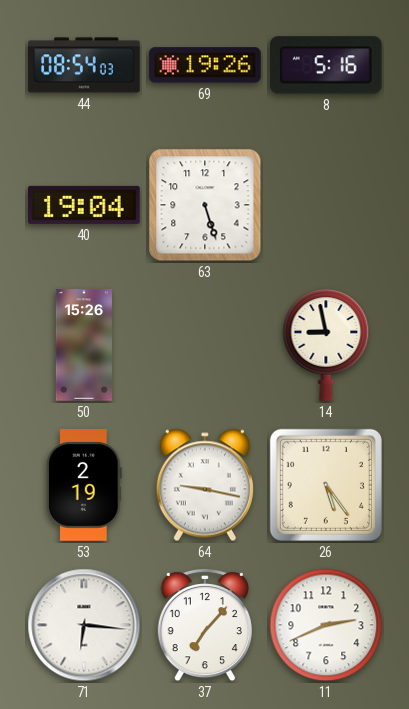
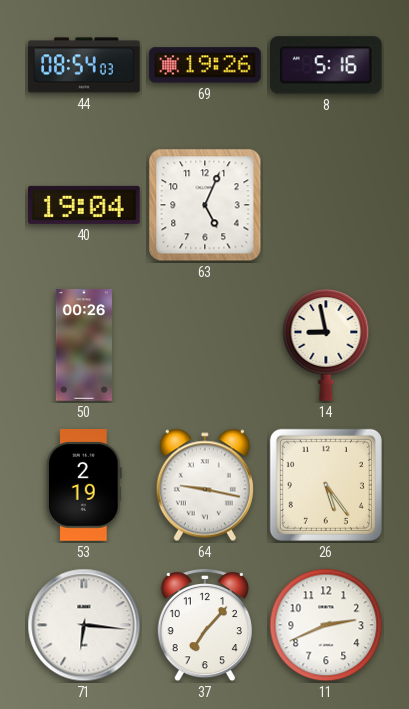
63: 5:27 -> 5:04 (205, 205)
50: 15:26 -> 00:26 (84, 345)
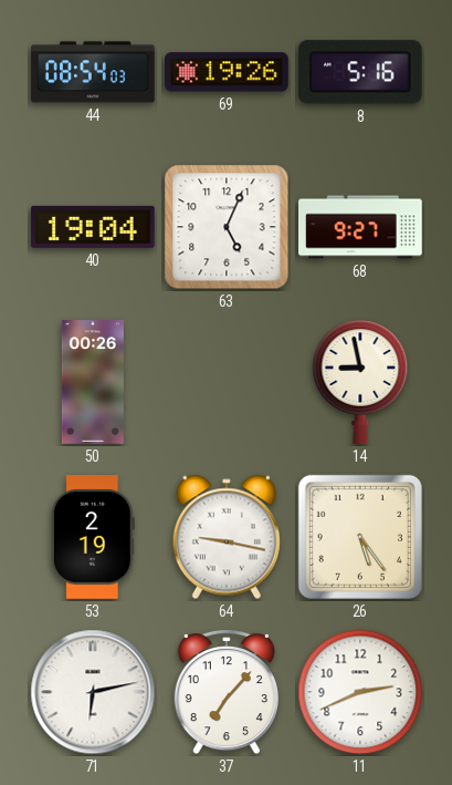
68: none -> 9:27 (360, 227)
71: 6:16 -> 6:13 (93, 692)
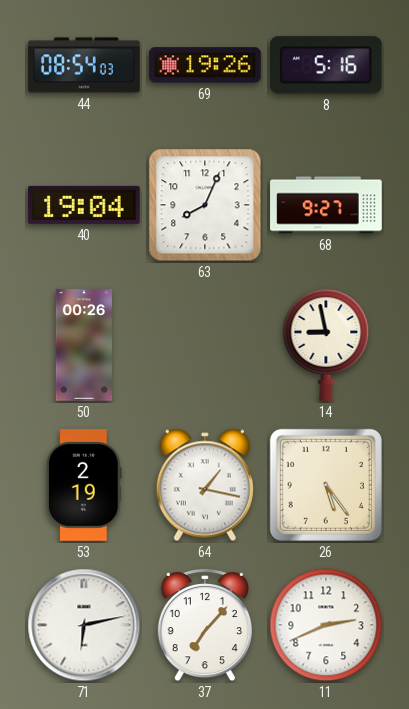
63: 5:04 -> 8:04 (205, 205)
64: 9:17 -> 1:17 (205, 485)
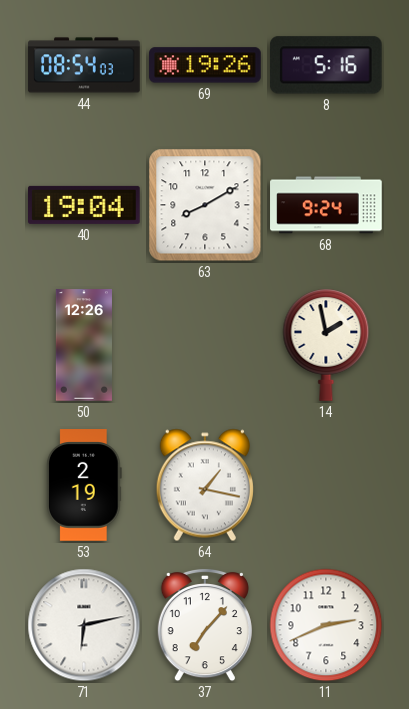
63: 8:04 -> 8:10 (205, 205)
68: 9:27 -> 9:24 (326, 205)
50: 00:26 -> 12:26 (84, 345)
14: 8:58 -> 1:58 (326, 345)
26: 5:24 -> none (326, 485)
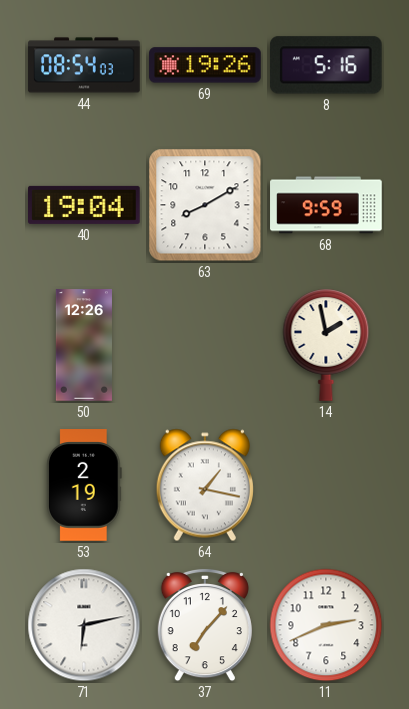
68: 9:24 -> 9:59 (326, 205)
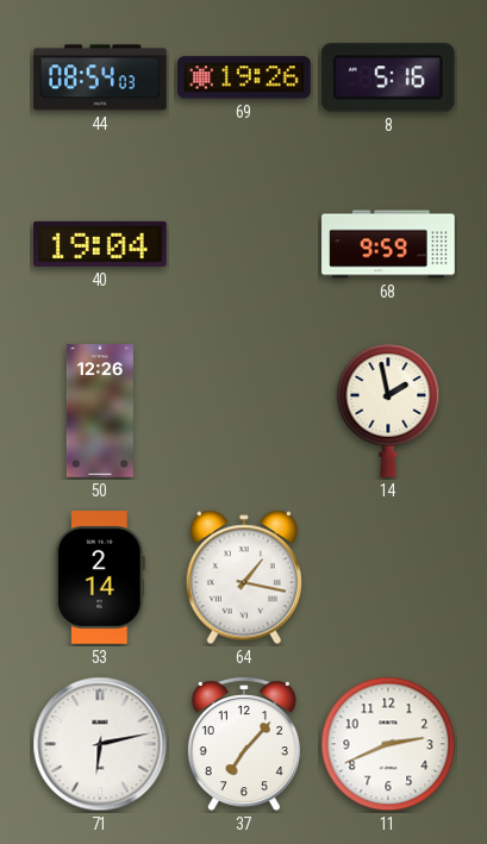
63: 8:10 -> none (205, 205)
53: 2:19 -> 2:14 (100, 577)
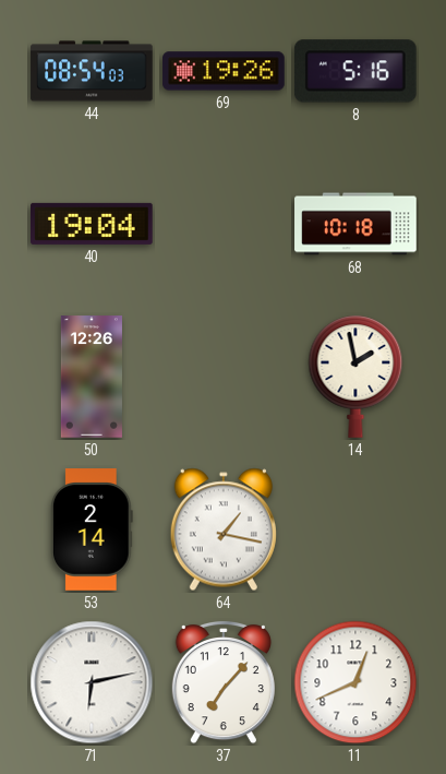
68: 9:59 -> 10:18 (355, 224)
11: 2:41 -> 12:41 (355, 682)
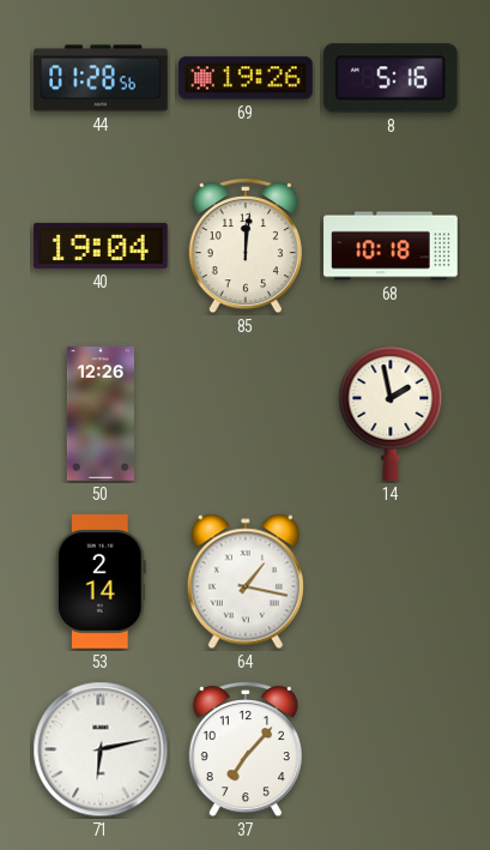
44: 08:54 -> 01:28 (101, 78)
85: none -> 12:01 (246, 246)
11: 12:41 -> none (355, 682)
